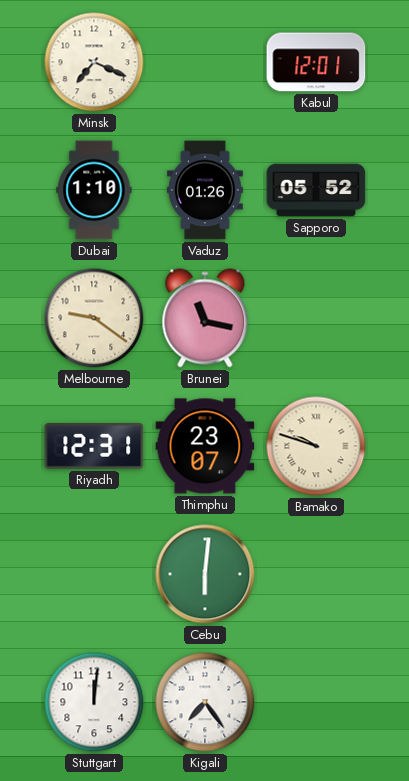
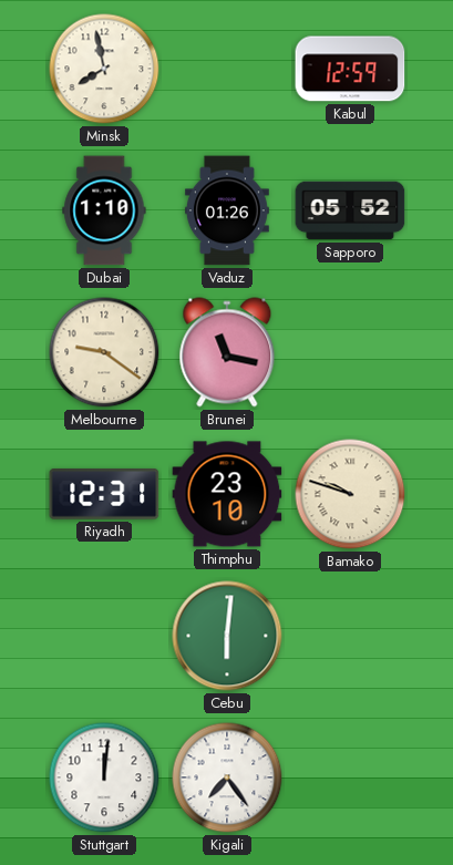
Minsk: 7:19 -> 7:58 (104, 69)
Kabul: 12:01 -> 12:59 (350, 69)
Thimphu: 23:07 -> 23:10 (227, 494)
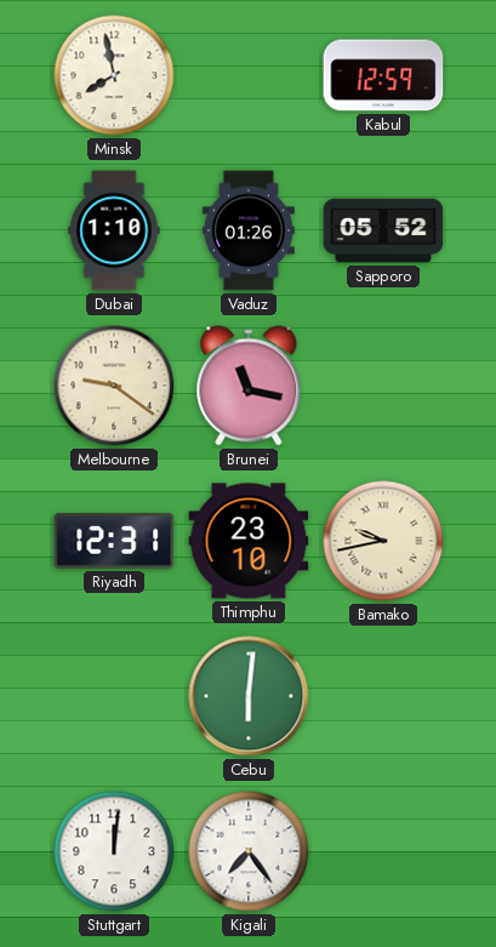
Bamako: 9:48 -> 9:43 (383, 541)
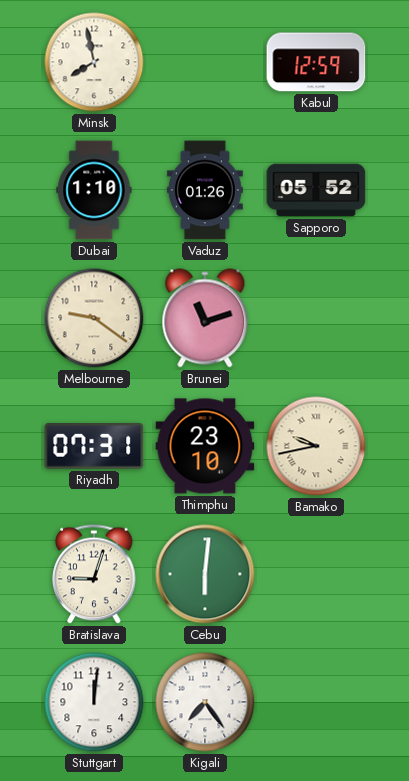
Brunei: 11:17 -> 11:12 (205, 318)
Riyadh: 12:31 -> 07:31 (94, 447)
Bratislava: none -> 9:03 (94, 574)
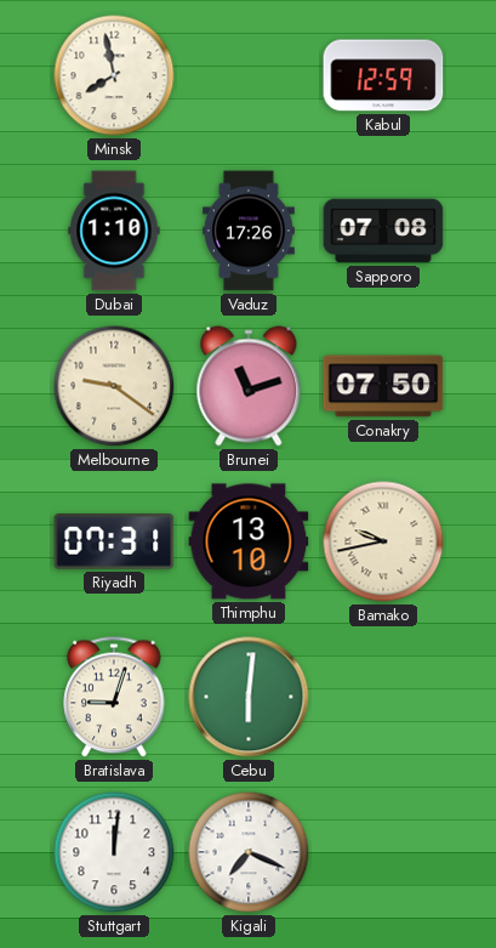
Vaduz: 01:26 -> 17:26 (249, 231)
Sapporo: 05:52 -> 07:08 (383, 231)
Conakry: none -> 07:50 (383, 386)
Thimphu: 23:10 -> 13:10 (249, 541)
Kigali: 7:24 -> 7:19 (249, 852)
